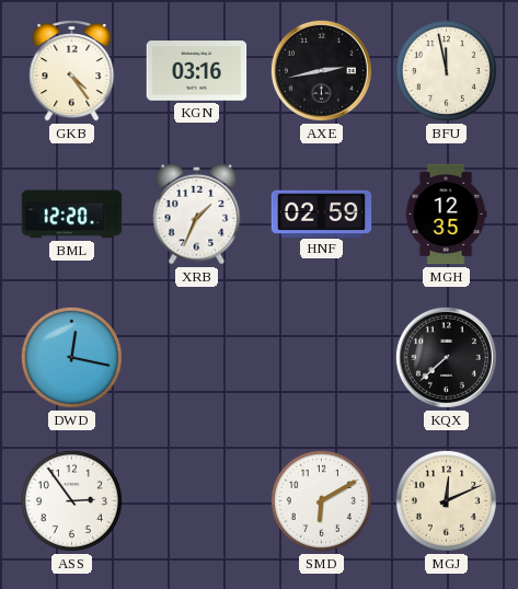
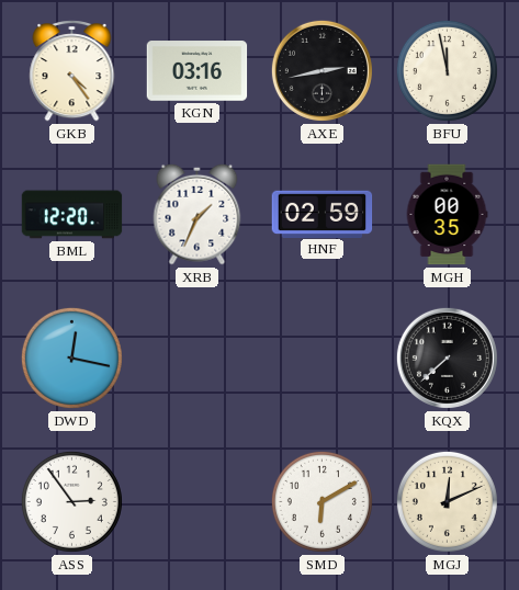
MGH: 12:35 -> 00:35 (447, 215)
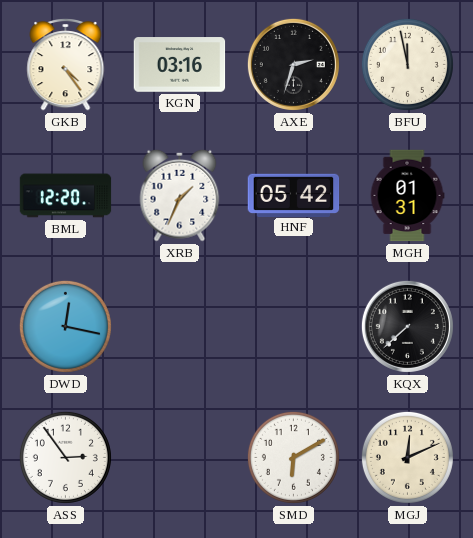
AXE: 2:43 -> 2:33 (293, 64)
HNF: 02:59 -> 05:42 (294, 195)
MGH: 00:35 -> 01:31 (407, 196)
